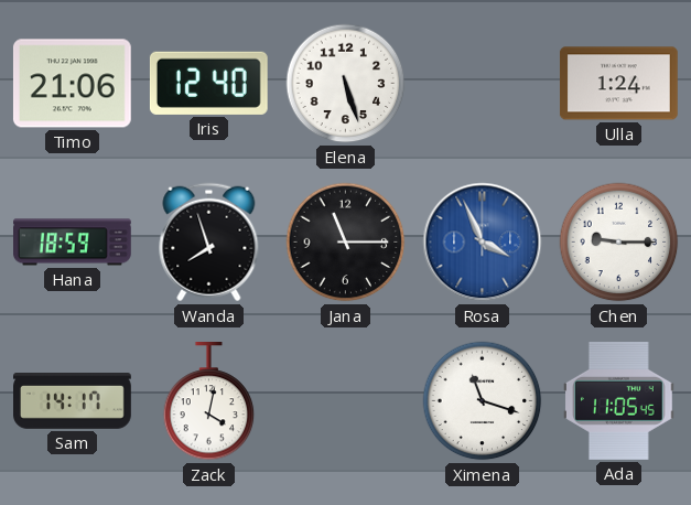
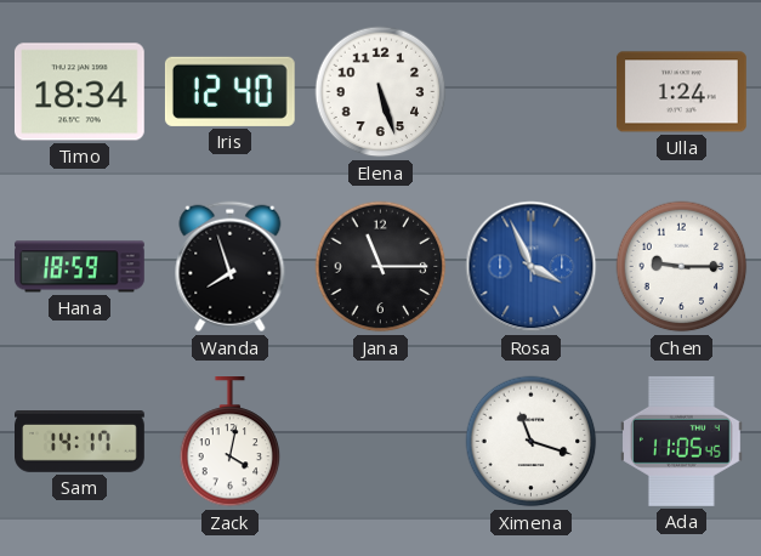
Timo: 21:06 -> 18:34 (79, 92)
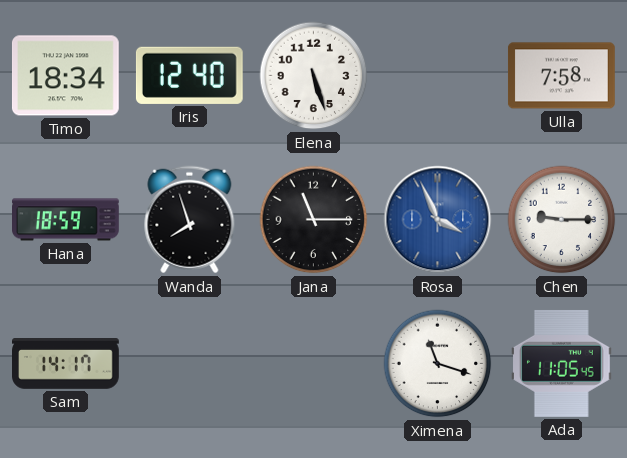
Ulla: 1:24 -> 7:58 (561, 76)
Zack: 4:02 -> none (231, 443)
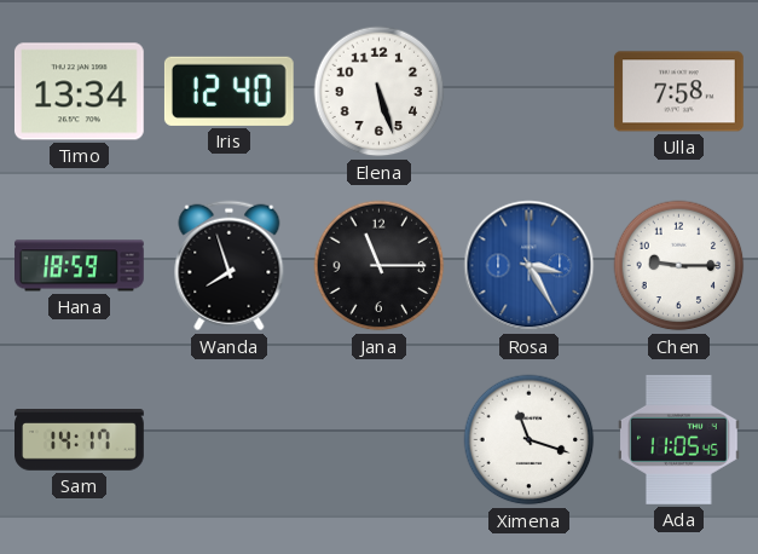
Timo: 18:34 -> 13:34 (79, 92)
Rosa: 3:56 -> 3:25 (530, 266)
